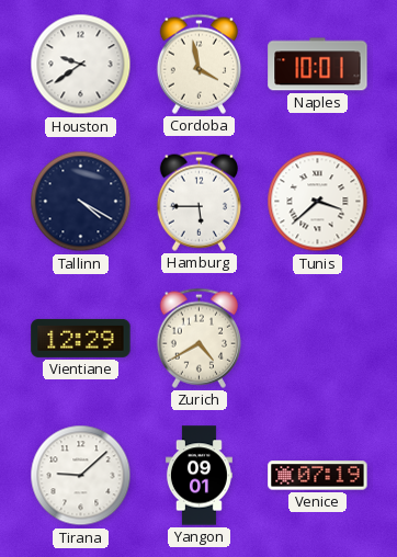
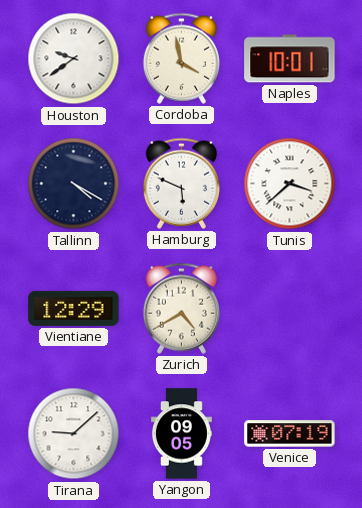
Hamburg: 5:45 -> 5:49 (181, 183)
Yangon: 09:01 -> 09:05 (181, 434)
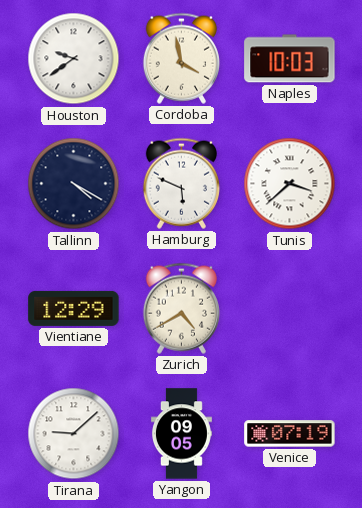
Naples: 10:01 -> 10:03 (290, 59)
